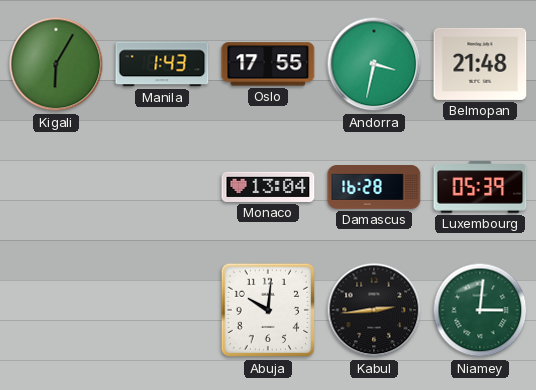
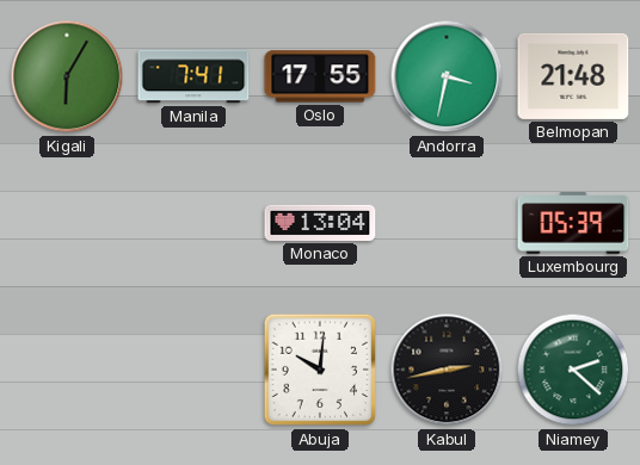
Manila: 1:43 -> 7:41 (193, 76)
Damascus: 16:28 -> none (374, 187)
Kabul: 2:44 -> 2:43 (447, 370)
Niamey: 3:01 -> 2:22 (573, 370)
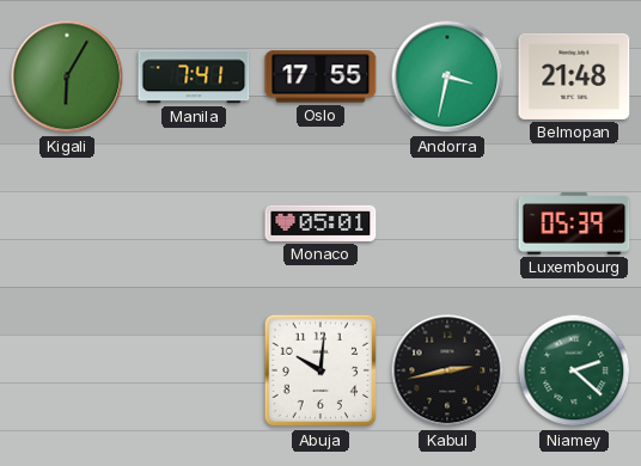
Monaco: 13:04 -> 05:01 (320, 223)
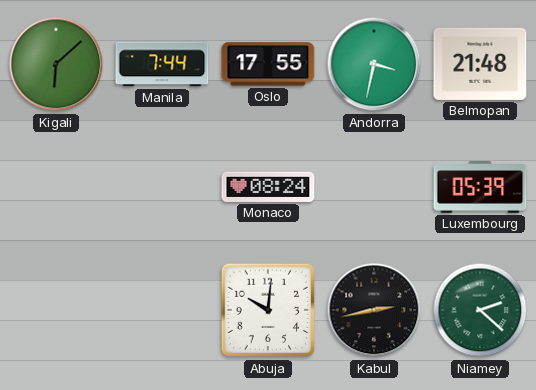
Kigali: 6:05 -> 6:08 (56, 64)
Manila: 7:41 -> 7:44 (162, 64)
Monaco: 05:01 -> 08:24 (268, 187)
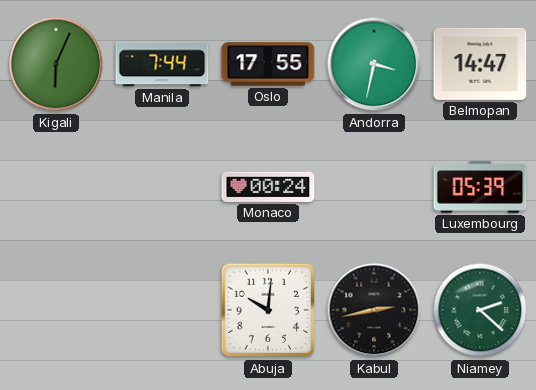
Kigali: 6:08 -> 6:04 (56, 64)
Belmopan: 21:48 -> 14:47 (480, 64)
Monaco: 08:24 -> 00:24 (268, 187)
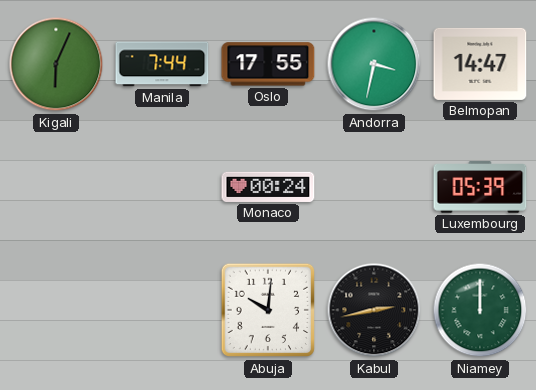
Niamey: 2:22 -> 12:00 (480, 310)
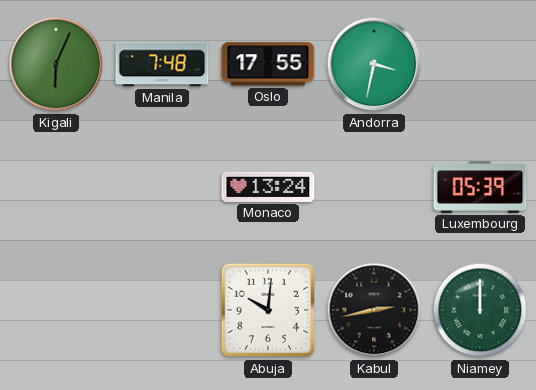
Manila: 7:44 -> 7:48 (162, 64)
Belmopan: 14:47 -> none (480, 64)
Monaco: 00:24 -> 13:24 (268, 187)
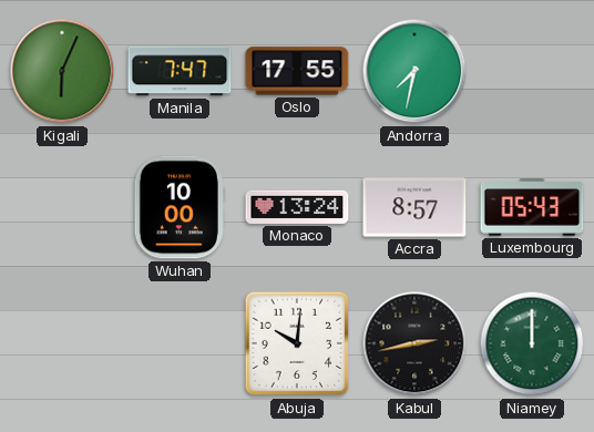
Manila: 7:48 -> 7:47 (180, 71)
Andorra: 3:32 -> 7:32 (414, 71)
Wuhan: none -> 10:00 (180, 207)
Accra: none -> 8:57 (414, 207)
Luxembourg: 05:39 -> 05:43 (532, 207)
